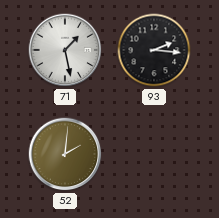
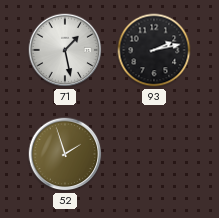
93: 2:16 -> 2:13 (154, 50)
52: 2:01 -> 1:57 (65, 154)
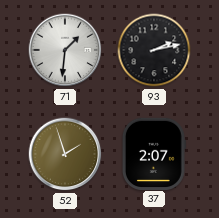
71: 1:28 -> 1:31 (65, 50)
37: none -> 2:07 (153, 153)
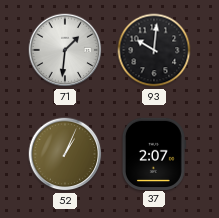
93: 2:13 -> 10:01 (154, 50)
52: 1:57 -> 1:04 (65, 154)
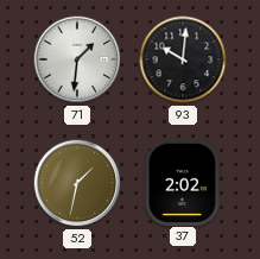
52: 1:04 -> 1:32 (77, 183)
37: 2:07 -> 2:02 (182, 182)
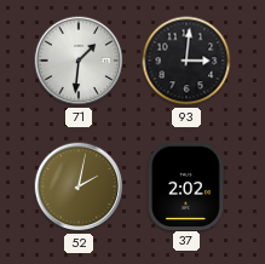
93: 10:01 -> 3:01 (186, 61)
52: 1:32 -> 2:02 (79, 186)
